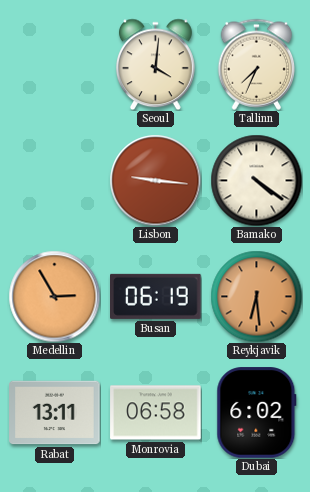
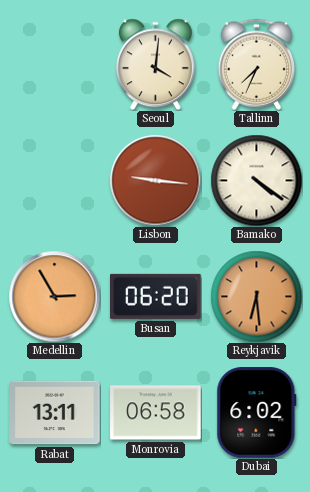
Busan: 06:19 -> 06:20 (156, 296)
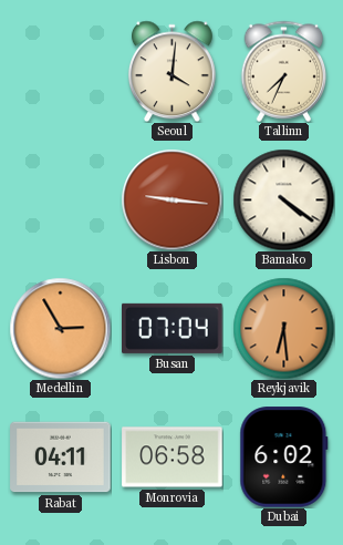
Busan: 06:20 -> 07:04 (173, 328)
Rabat: 13:11 -> 04:11 (61, 457)
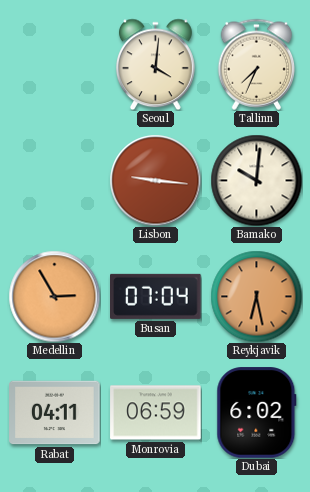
Bamako: 4:21 -> 10:01 (256, 180)
Reykjavik: 6:29 -> 6:28 (256, 296)
Monrovia: 06:58 -> 06:59 (156, 413)
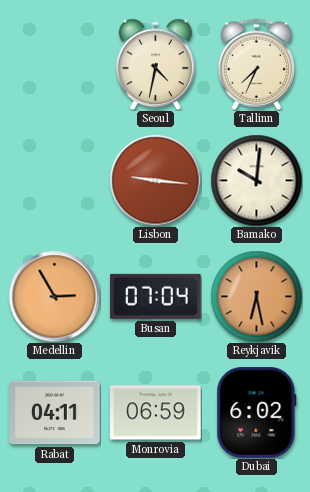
Seoul: 4:01 -> 4:32 (155, 64)
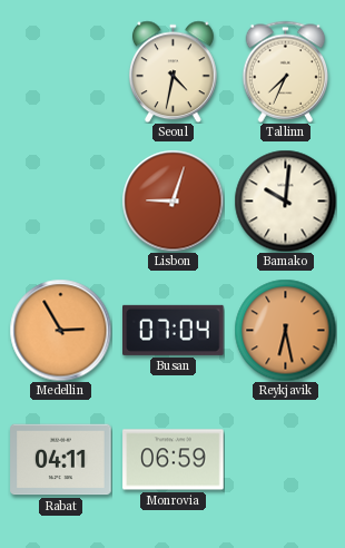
Lisbon: 9:16 -> 9:03 (172, 200)
Dubai: 6:02 -> none (257, 413)
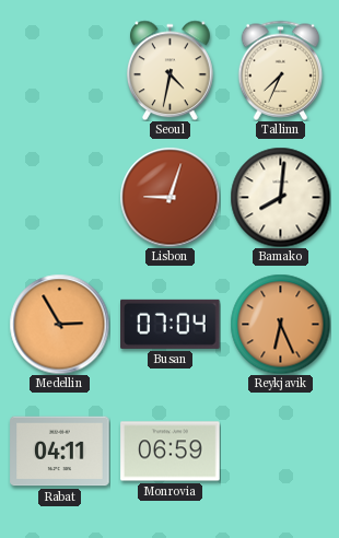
Bamako: 10:01 -> 8:01 (280, 197)
Reykjavik: 6:28 -> 6:26 (280, 324)
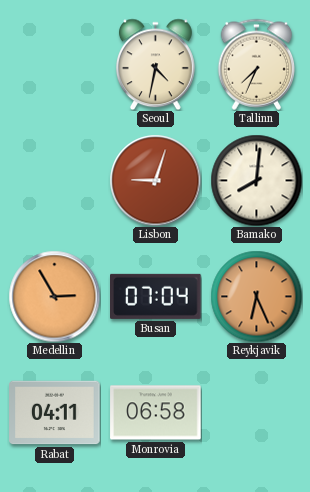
Monrovia: 06:59 -> 06:58 (156, 413)
